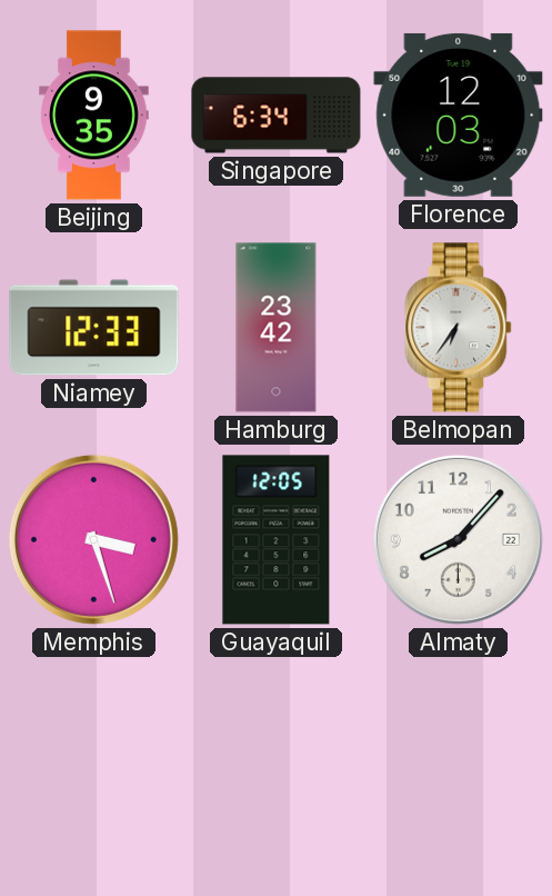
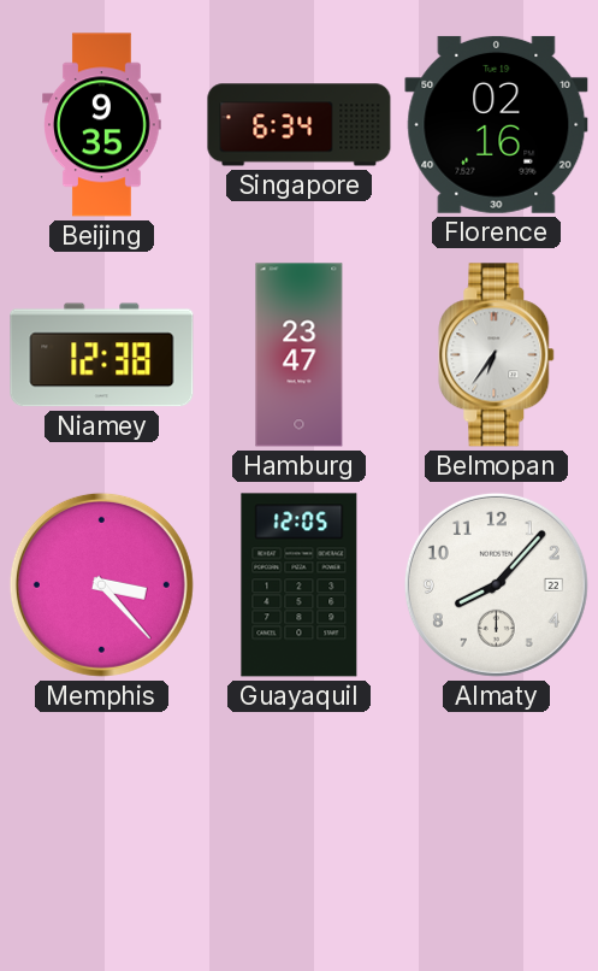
Florence: 12:03 -> 02:16 (497, 124)
Niamey: 12:33 -> 12:38 (102, 355)
Hamburg: 23:42 -> 23:47 (300, 355)
Memphis: 3:27 -> 3:23 (101, 584)
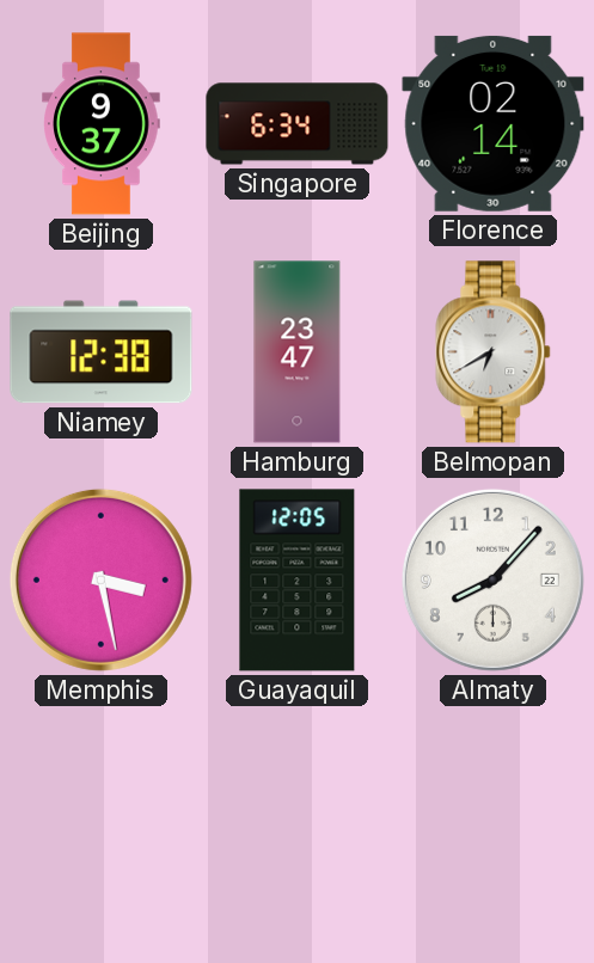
Beijing: 9:35 -> 9:37 (102, 124)
Florence: 02:16 -> 02:14 (494, 123)
Belmopan: 6:36 -> 6:40 (494, 352)
Memphis: 3:23 -> 3:28 (100, 579)
